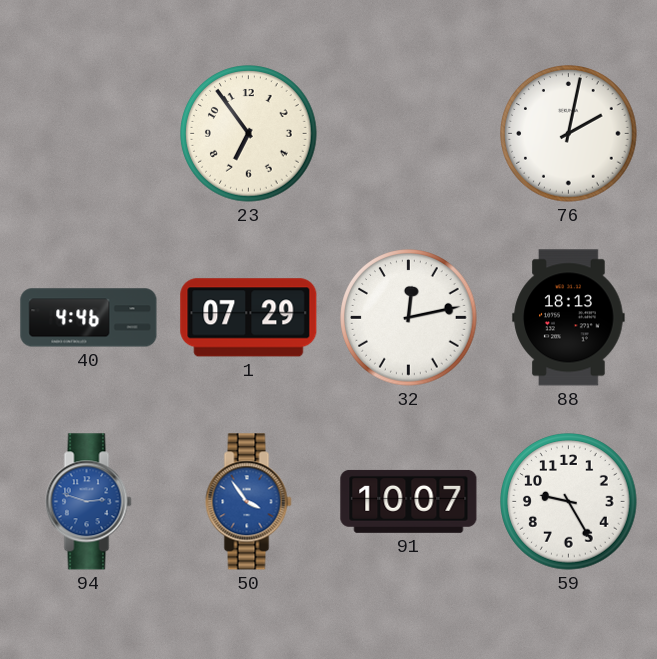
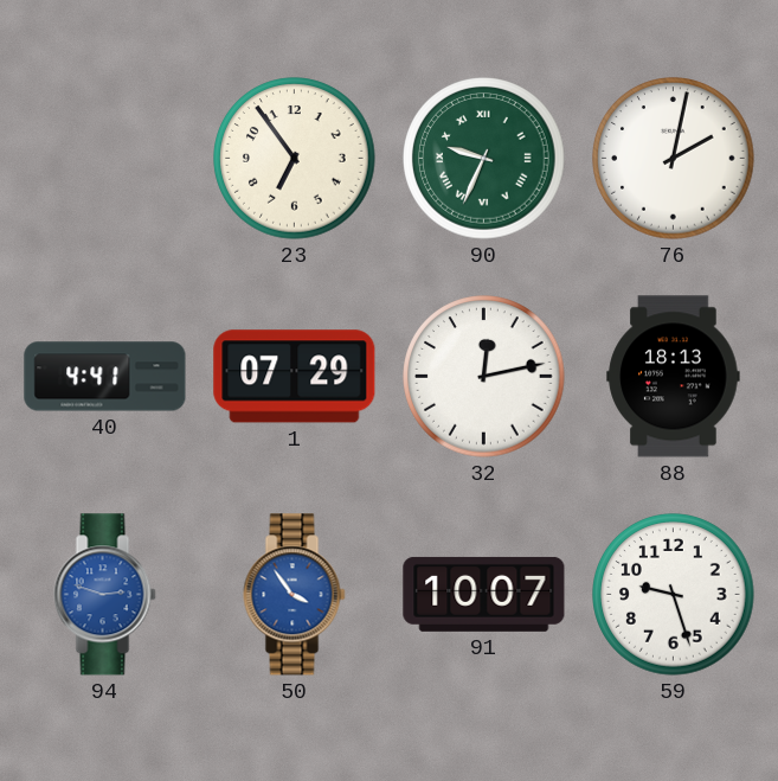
90: none -> 9:34 (484, 159)
40: 4:46 -> 4:41 (105, 377)
59: 9:25 -> 9:27 (674, 595)
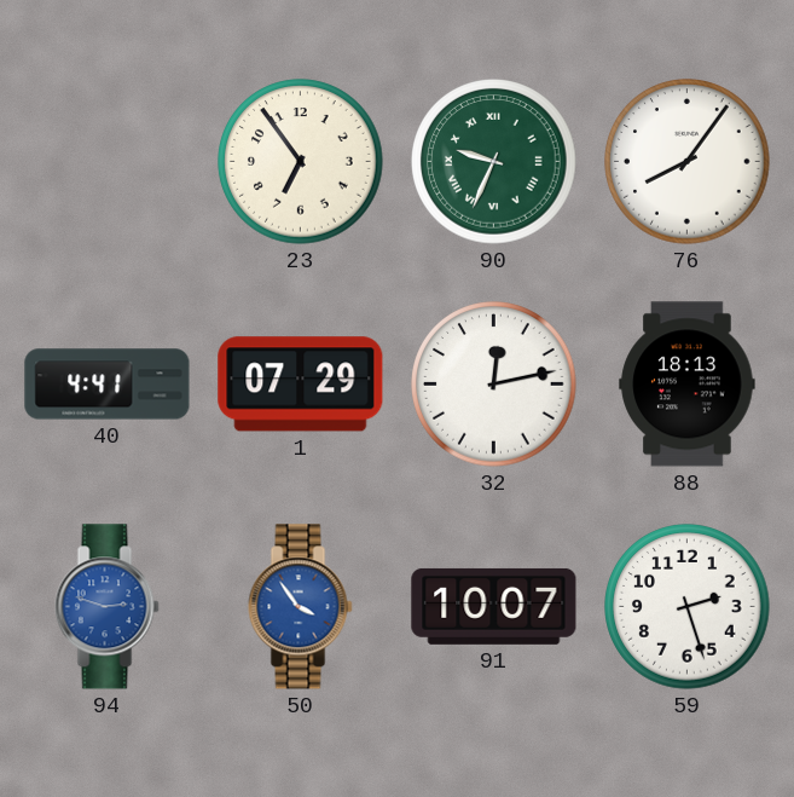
76: 2:02 -> 8:06 (688, 162)
59: 9:27 -> 2:27 (688, 607)
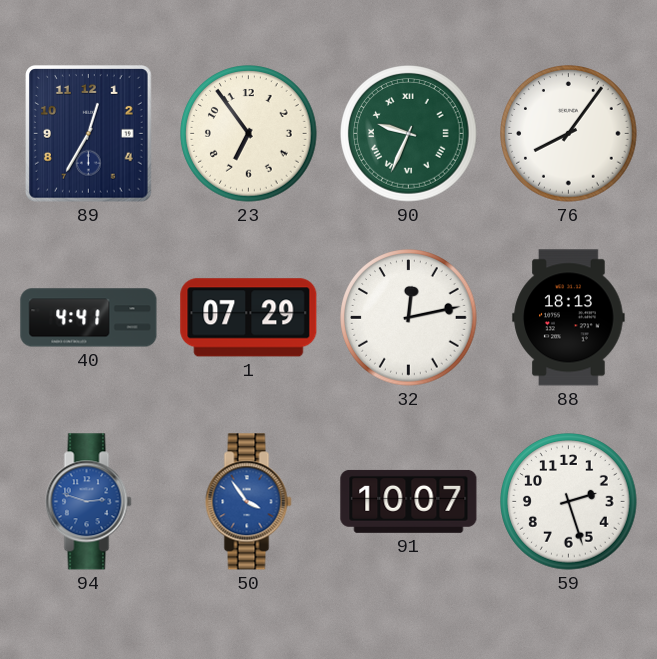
89: none -> 12:35 (89, 134)
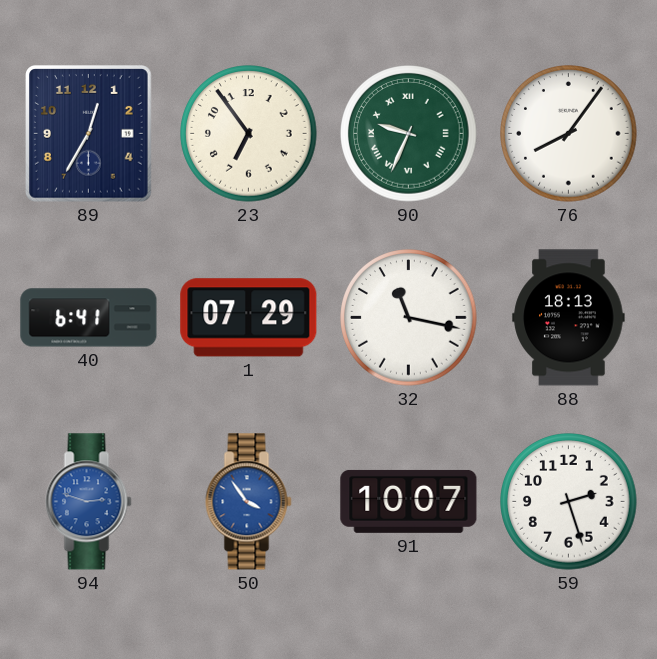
40: 4:41 -> 6:41 (89, 318)
32: 12:13 -> 11:17 (409, 318)
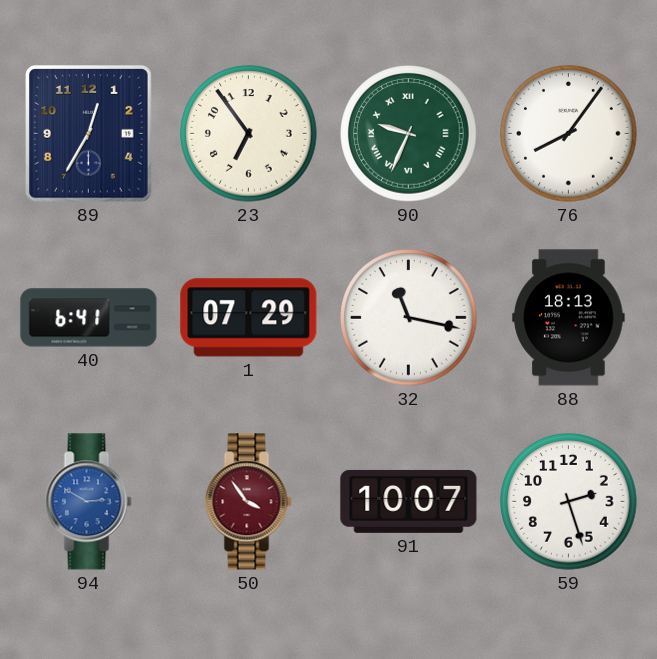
94: 2:48 -> 2:50 (89, 502)
50 dial: blue -> burgundy (249, 502)
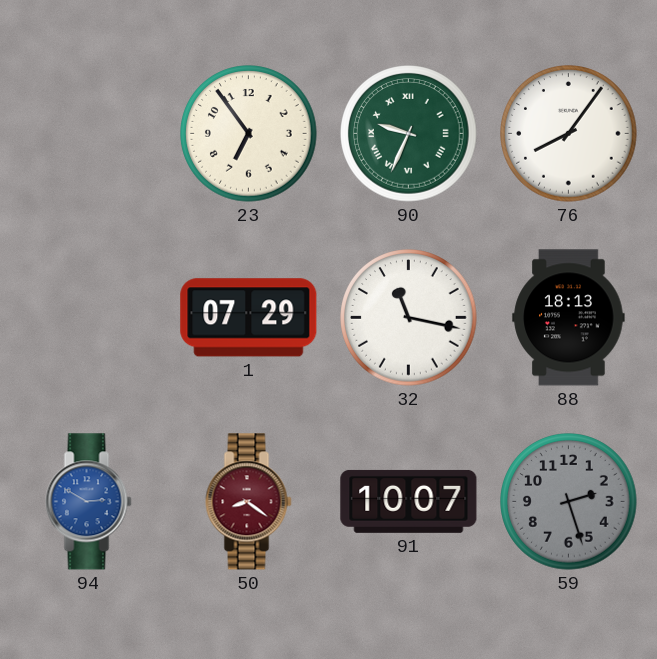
89: 12:35 -> none (89, 134)
40: 6:41 -> none (89, 318)
50: 3:54 -> 8:21 (249, 502)
59 dial: white -> grey (569, 502)
